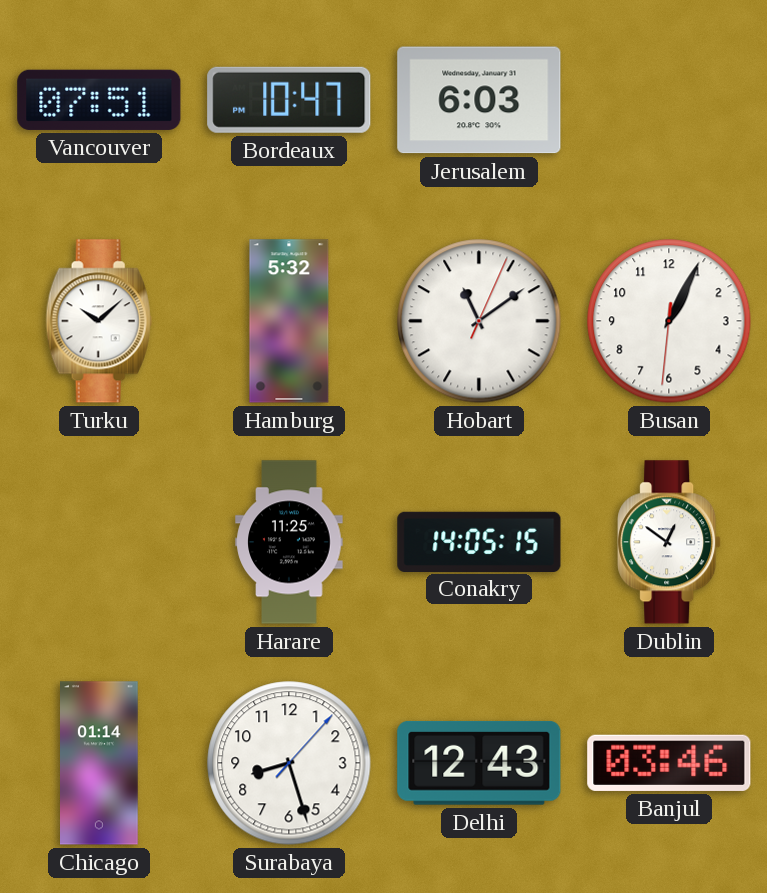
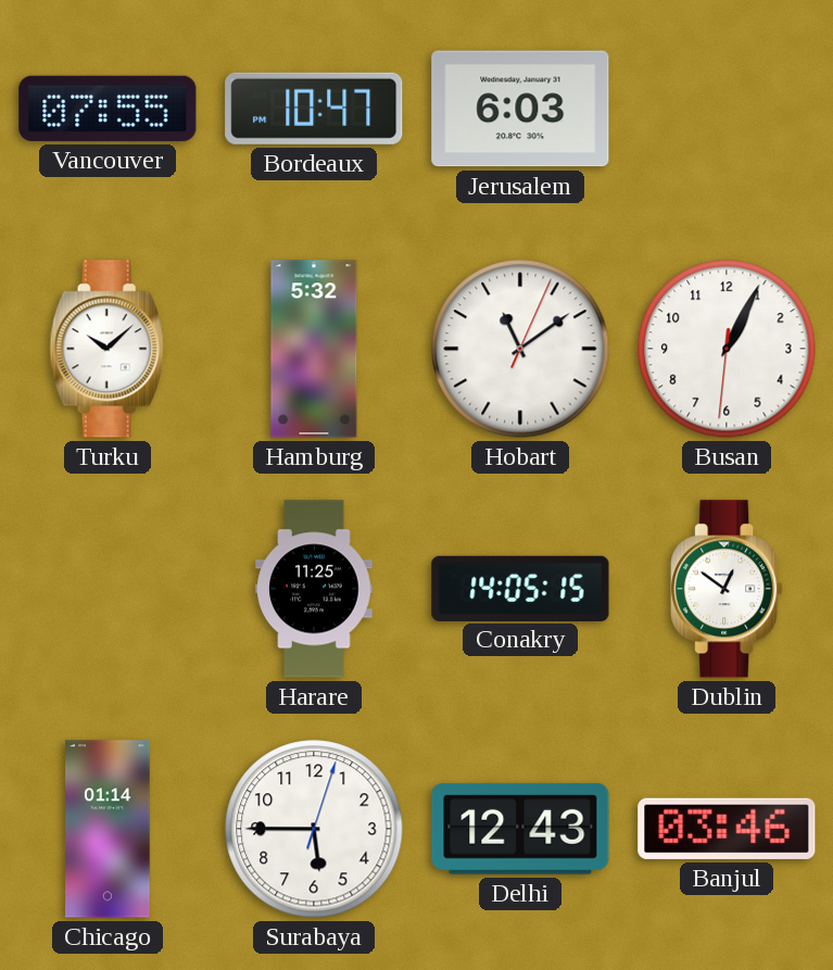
Vancouver: 07:51 -> 07:55 (108, 109)
Surabaya: 8:27 -> 5:45 (314, 829)
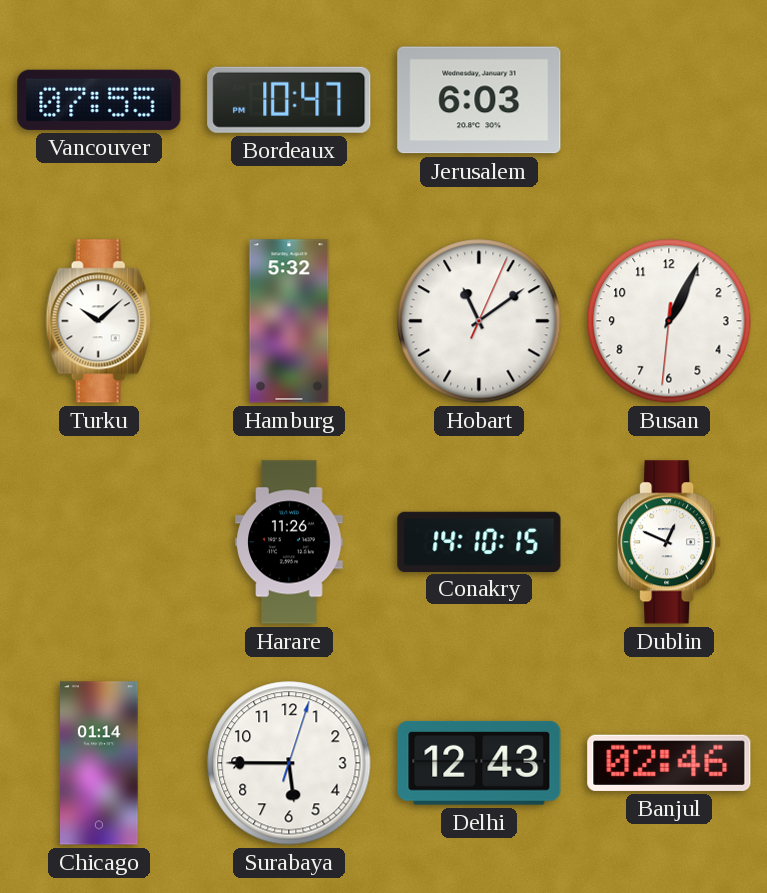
Harare: 11:25 -> 11:26 (289, 542)
Conakry: 14:05 -> 14:10 (479, 541)
Dublin: 12:51 -> 12:49 (669, 542)
Banjul: 03:46 -> 02:46 (669, 763)
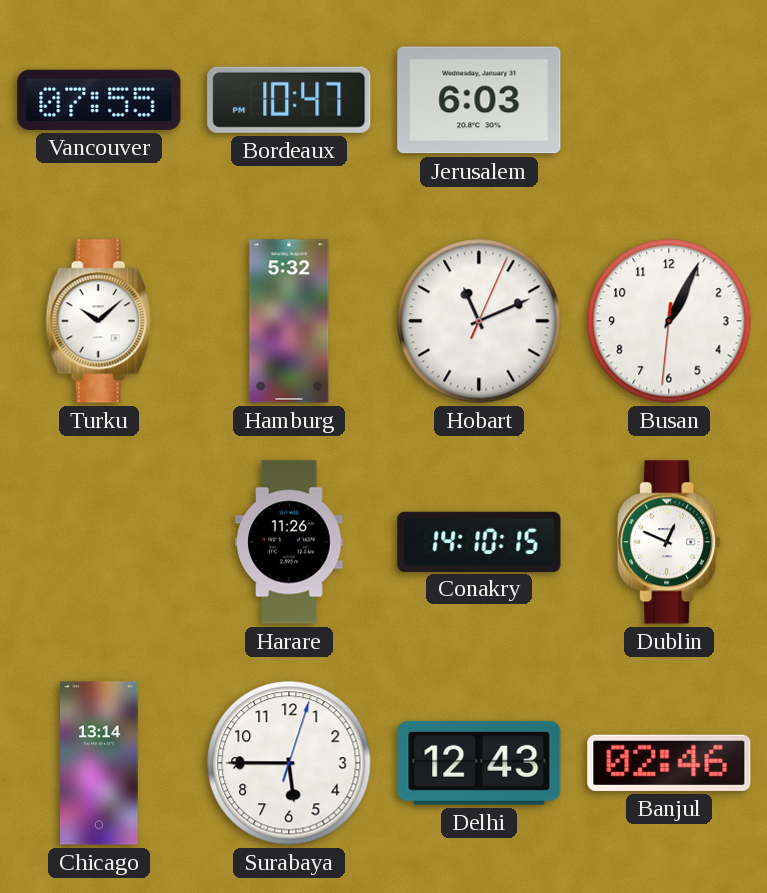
Hobart: 11:09 -> 11:11 (479, 321)
Chicago: 01:14 -> 13:14 (100, 763)
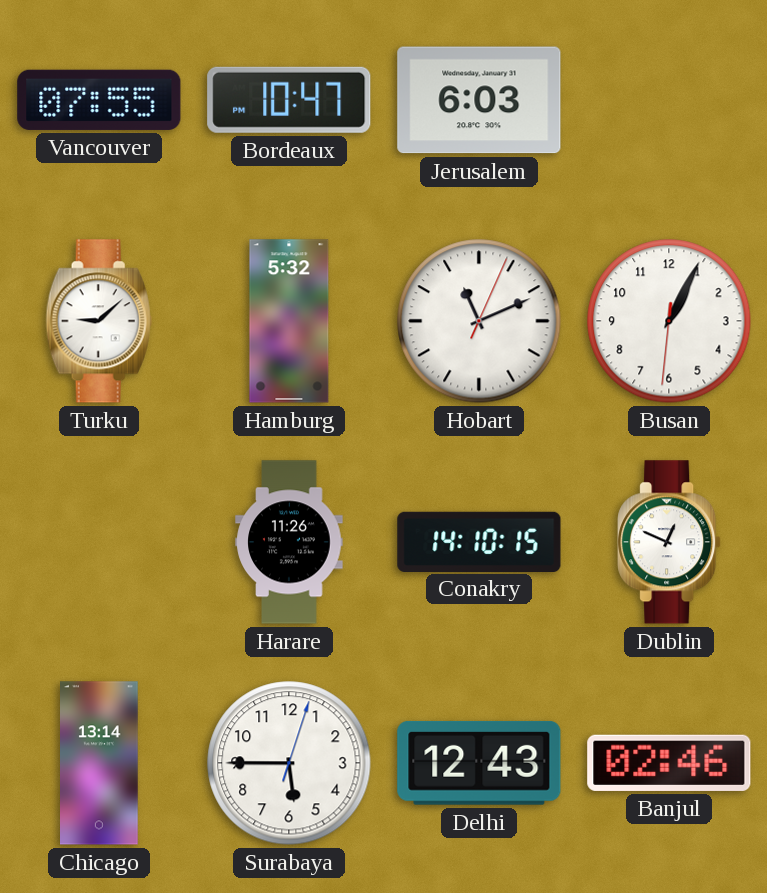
Turku: 10:08 -> 9:08 (99, 321)
